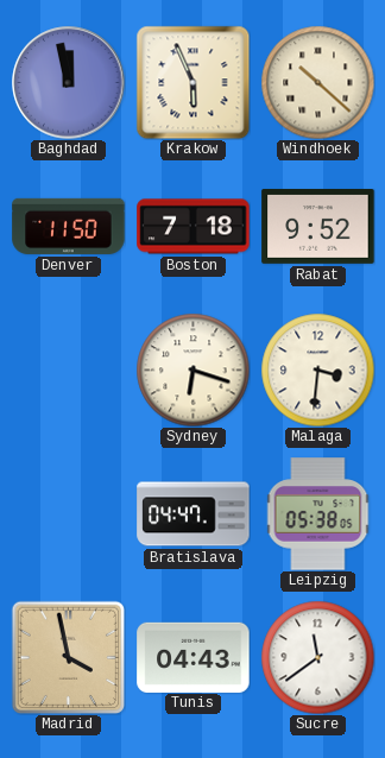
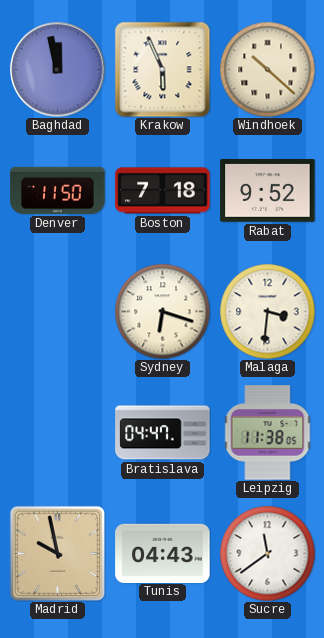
Leipzig: 05:38 -> 11:38 (268, 433)
Madrid: 3:58 -> 9:58 (57, 553)
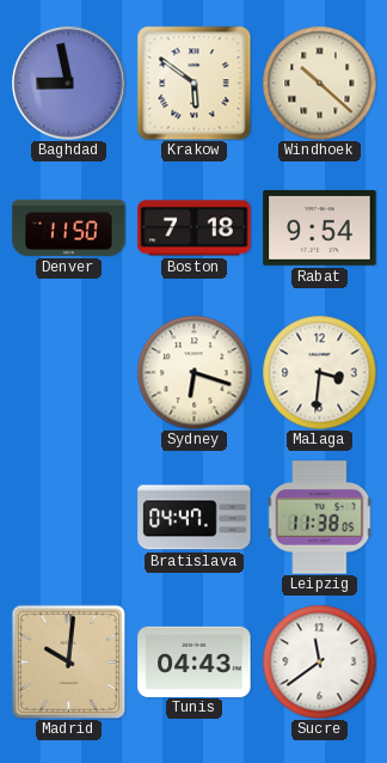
Baghdad: 11:58 -> 8:58 (69, 84)
Krakow: 5:56 -> 5:51 (193, 83)
Rabat: 9:52 -> 9:54 (320, 228)
Madrid: 9:58 -> 10:01 (68, 661)
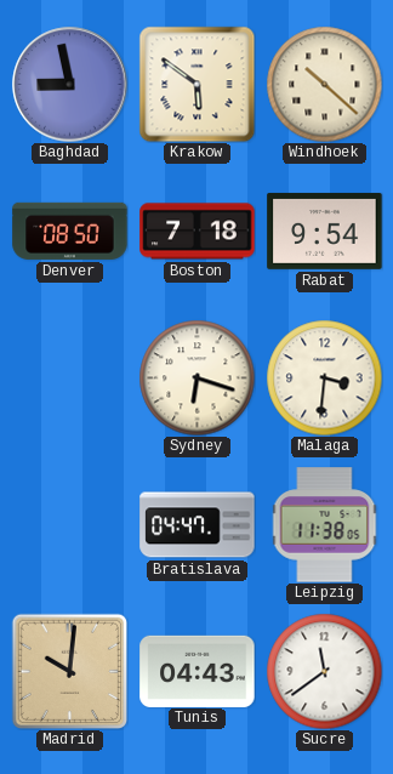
Denver: 11:50 -> 08:50 (70, 231)
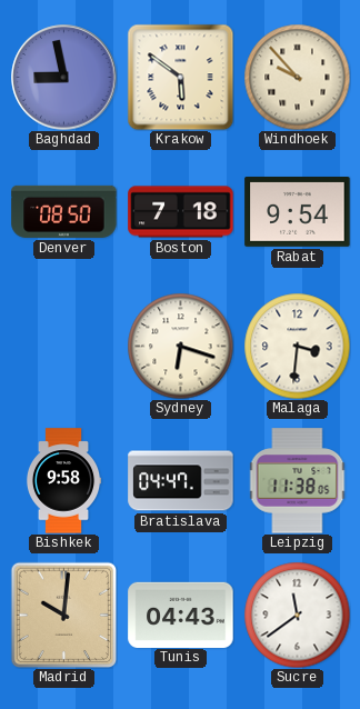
Windhoek: 10:22 -> 9:53 (297, 77)
Bishkek: none -> 9:58 (63, 481)
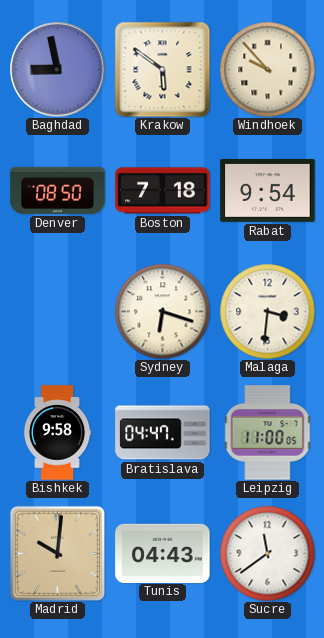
Leipzig: 11:38 -> 11:00 (268, 433)
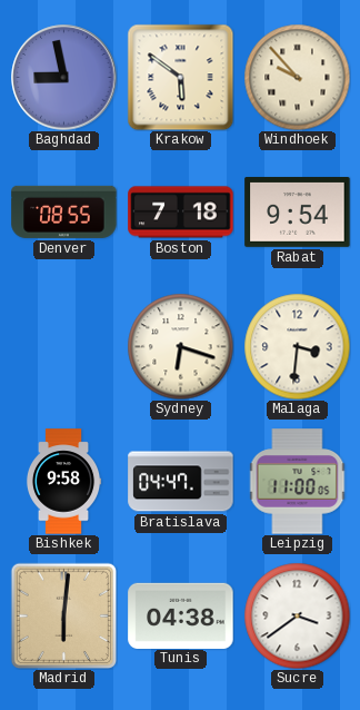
Denver: 08:50 -> 08:55 (64, 211)
Madrid: 10:01 -> 6:01 (63, 615)
Tunis: 04:43 -> 04:38 (181, 615)
Sucre: 11:39 -> 3:39 (297, 615)
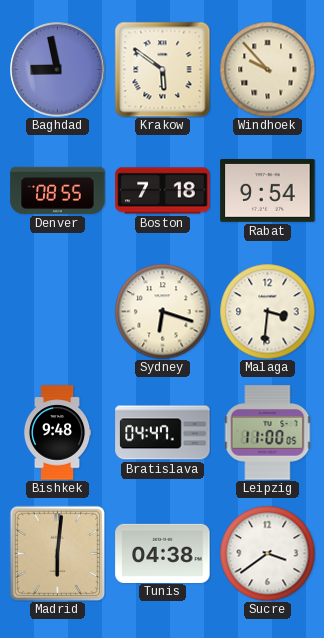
Bishkek: 9:58 -> 9:48 (57, 433)
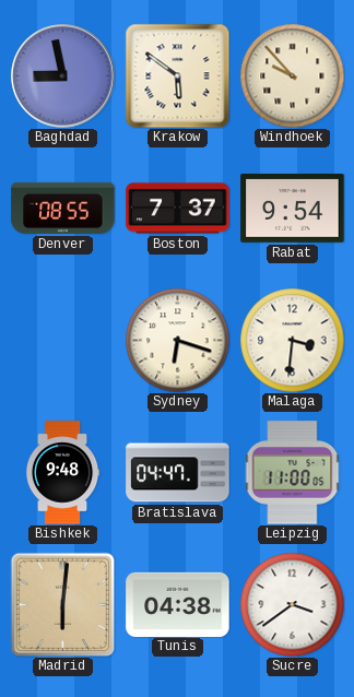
Boston: 7:18 -> 7:37 (178, 209)
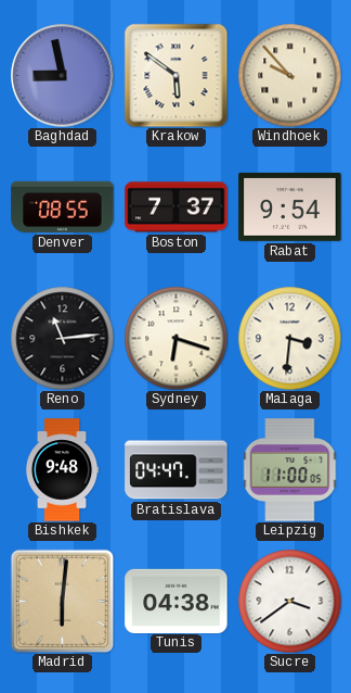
Reno: none -> 11:14 (62, 338)
